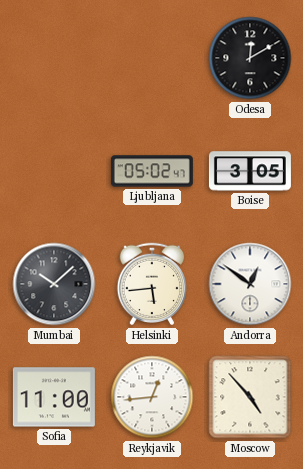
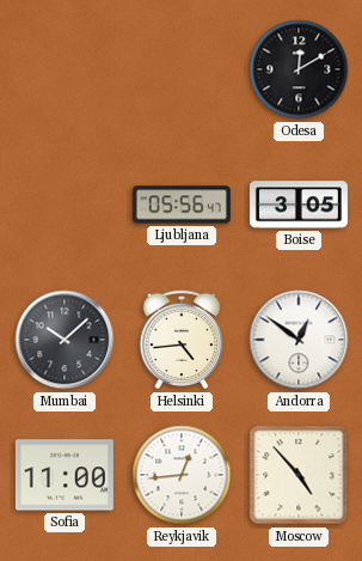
Ljubljana: 05:02 -> 05:56 (182, 205)
Helsinki: 5:44 -> 4:44 (182, 340)
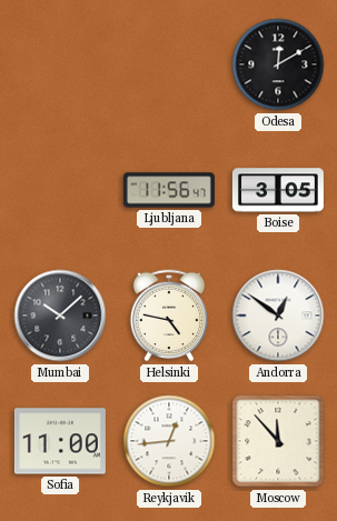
Ljubljana: 05:56 -> 11:56 (169, 190)
Helsinki: 4:44 -> 4:47 (169, 315)
Moscow: 4:53 -> 11:53 (278, 441)
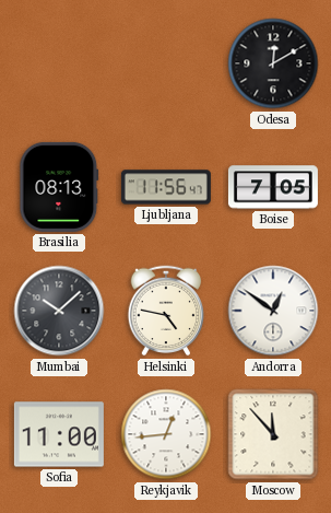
Brasilia: none -> 08:13 (59, 187)
Boise: 3:05 -> 7:05 (273, 187)
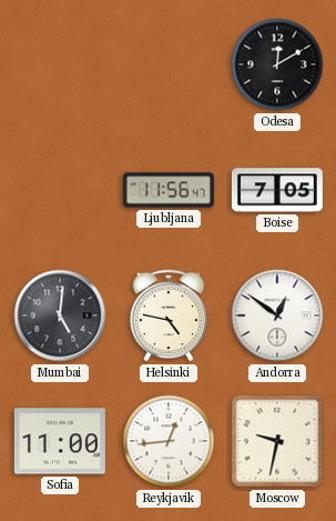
Brasilia: 08:13 -> none (59, 187)
Mumbai: 10:08 -> 5:01 (60, 315)
Moscow: 11:53 -> 9:32 (277, 441)
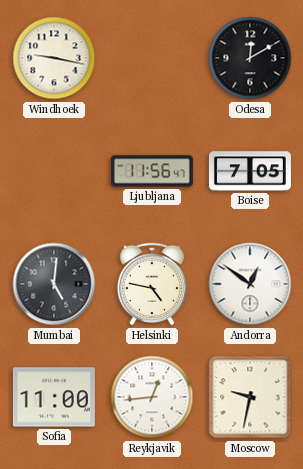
Windhoek: none -> 9:17 (54, 58)
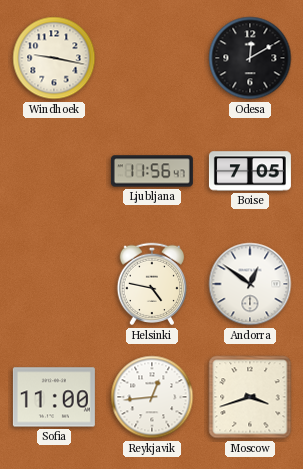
Mumbai: 5:01 -> none (54, 284)
Moscow: 9:32 -> 3:42 (250, 397)
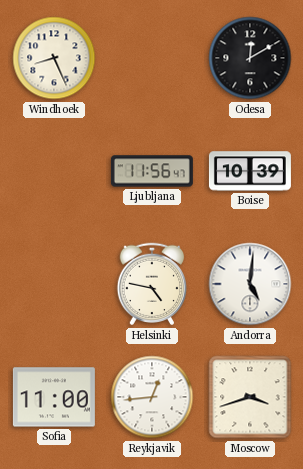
Windhoek: 9:17 -> 8:26 (54, 58)
Boise: 7:05 -> 10:39 (250, 171)
Andorra: 12:51 -> 5:01 (250, 284)
